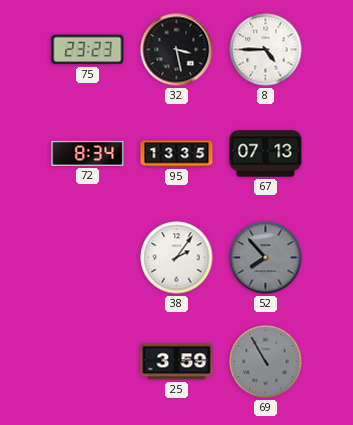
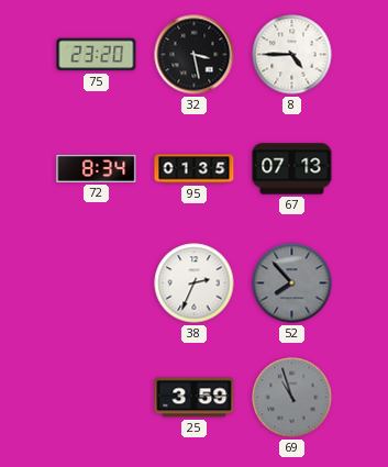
75: 23:23 -> 23:20 (97, 55)
95: 13:35 -> 01:35 (195, 169)
38: 2:06 -> 2:34 (195, 283)
69: 10:55 -> 10:57 (292, 398)
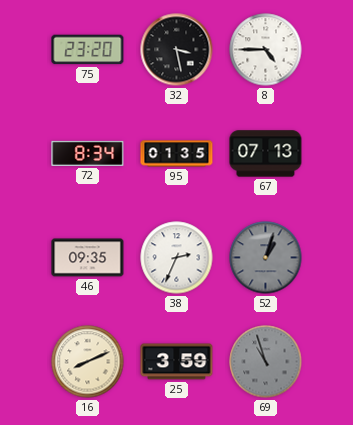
46: none -> 09:35 (88, 258)
52: 7:53 -> 1:03 (266, 258)
16: none -> 8:11 (88, 362)
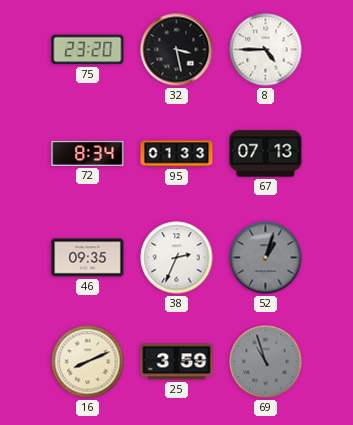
95: 01:35 -> 01:33 (177, 154)
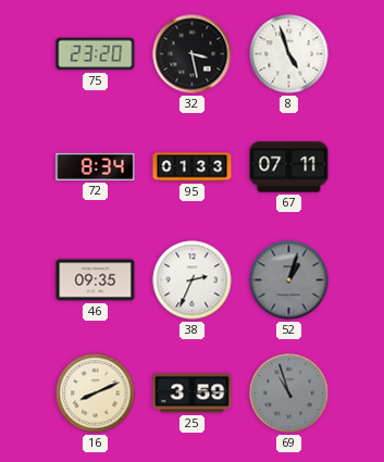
8: 4:45 -> 4:57 (289, 54)
67: 07:13 -> 07:11 (289, 167)
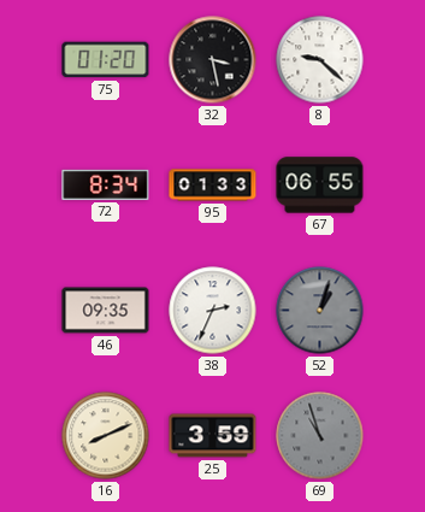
75: 23:20 -> 01:20 (106, 60)
8: 4:57 -> 9:22 (320, 60)
67: 07:11 -> 06:55 (320, 186)
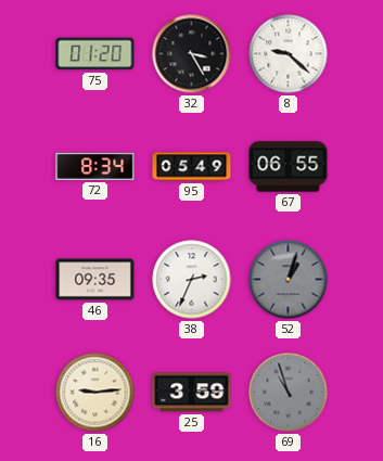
32: 3:28 -> 3:25 (192, 54)
95: 01:33 -> 05:49 (192, 167)
16: 8:11 -> 9:14 (95, 393)
